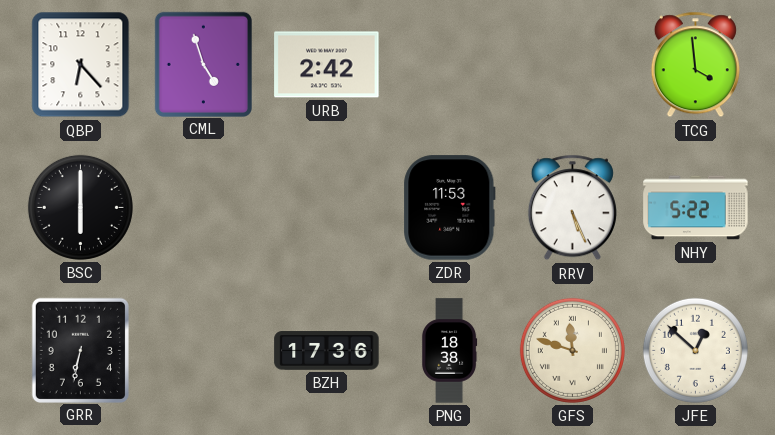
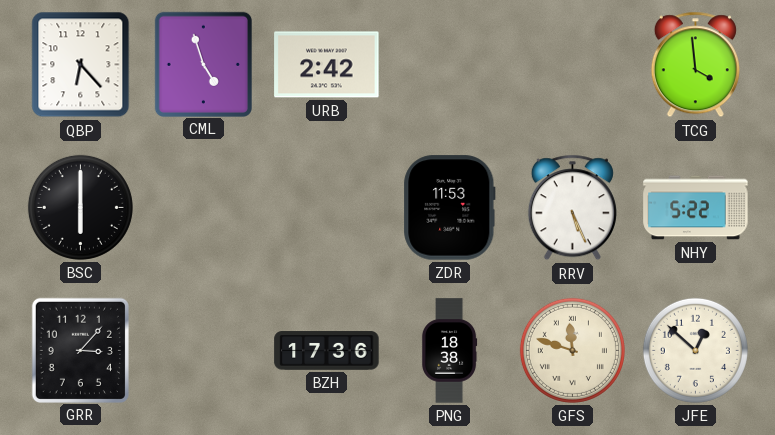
GRR: 6:32 -> 3:07 (80, 350)
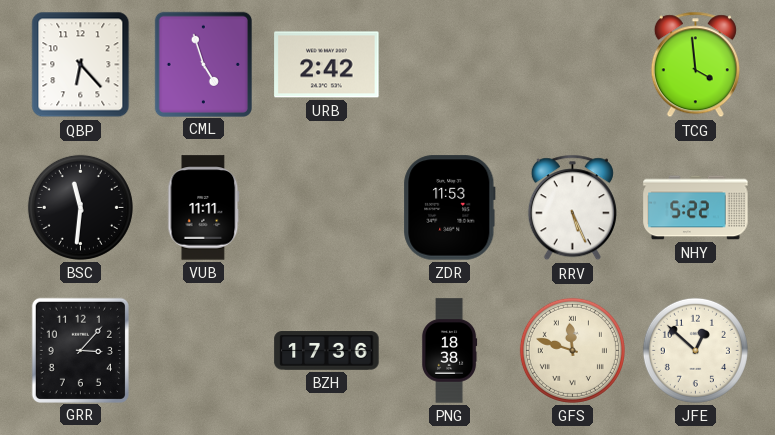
BSC: 6:00 -> 11:31 (80, 207)
VUB: none -> 11:11 (204, 208)
